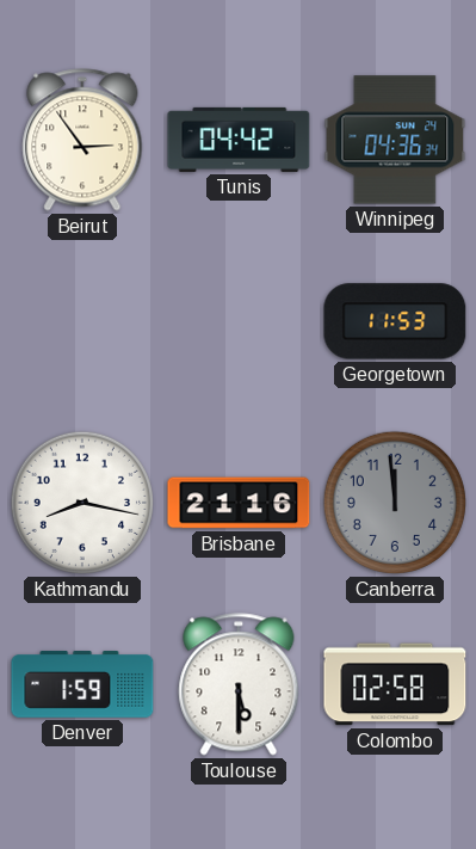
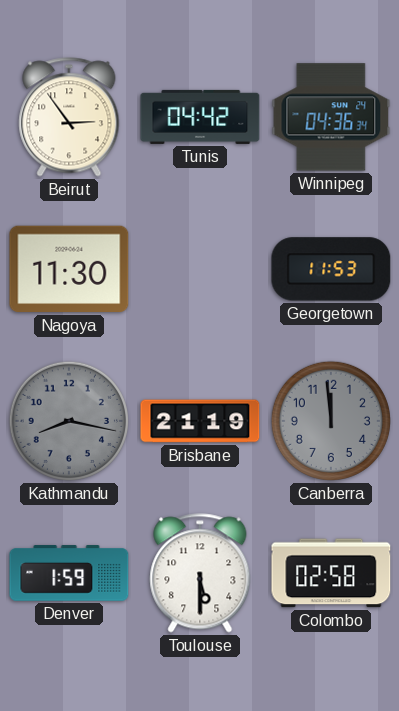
Nagoya: none -> 11:30 (69, 269)
Kathmandu dial: white -> grey (69, 421)
Brisbane: 21:16 -> 21:19 (200, 421)
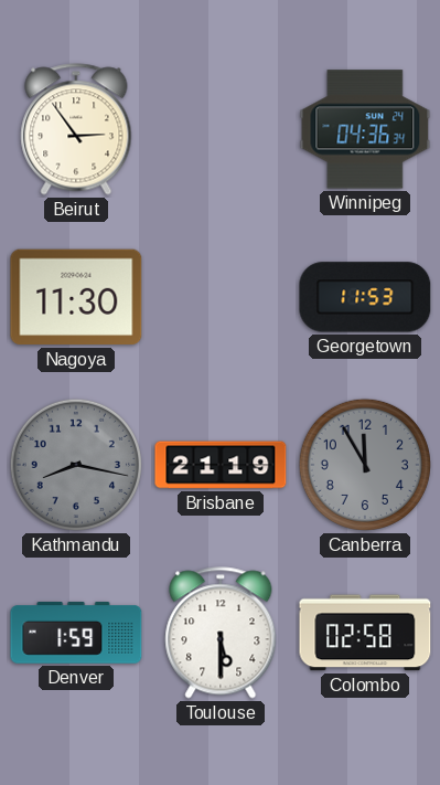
Tunis: 04:42 -> none (200, 117)
Canberra: 11:59 -> 11:55 (365, 465)
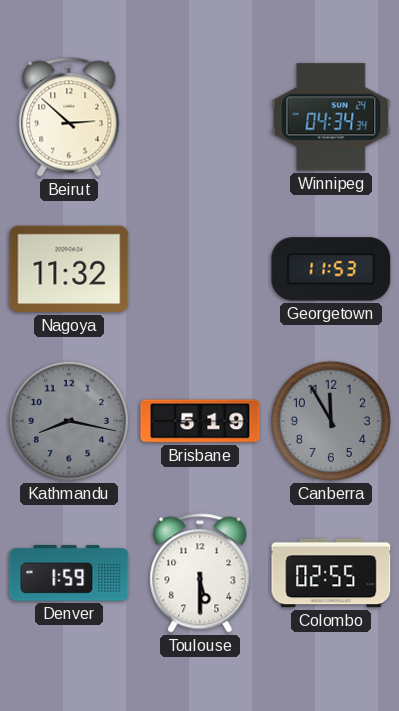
Beirut: 2:54 -> 2:52 (69, 117)
Winnipeg: 04:36 -> 04:34 (331, 117)
Nagoya: 11:30 -> 11:32 (69, 269)
Brisbane: 21:19 -> 5:19 (200, 421)
Colombo: 02:58 -> 02:55 (331, 573)
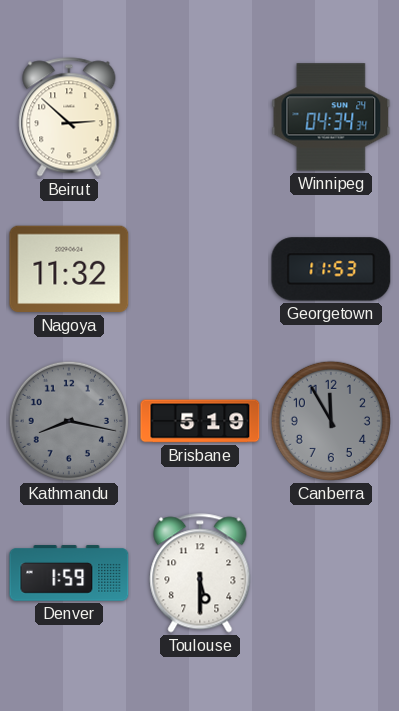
Colombo: 02:55 -> none (331, 573)
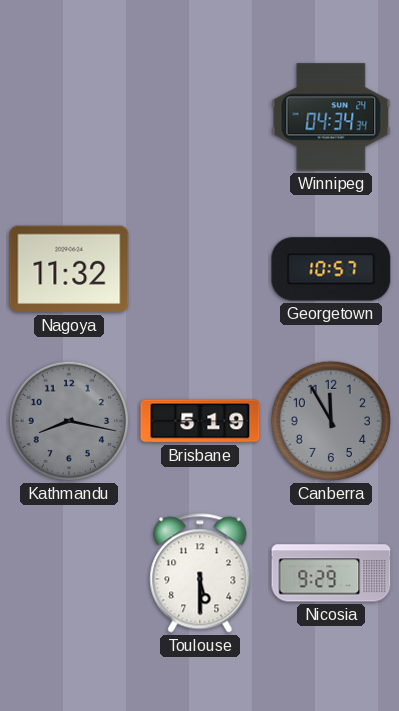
Beirut: 2:52 -> none (69, 117)
Georgetown: 11:53 -> 10:57 (331, 269)
Denver: 1:59 -> none (69, 573)
Nicosia: none -> 9:29 (331, 573)
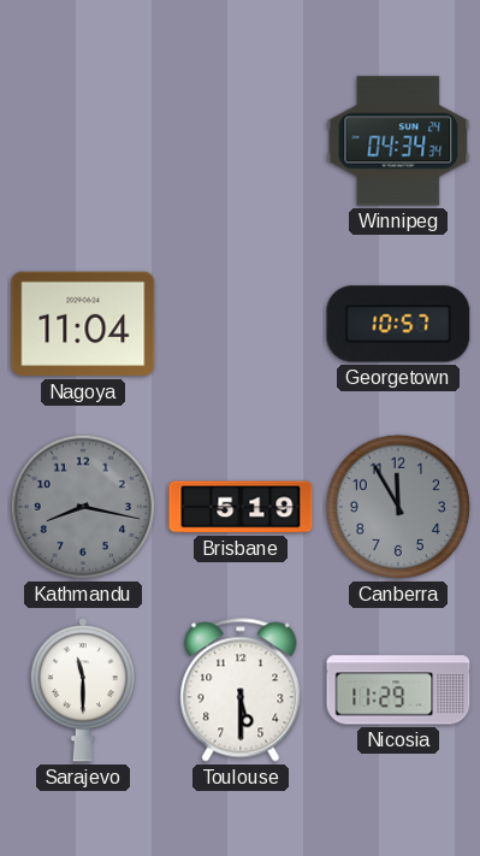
Nagoya: 11:32 -> 11:04 (83, 324)
Sarajevo: none -> 11:30 (83, 690)
Nicosia: 9:29 -> 11:29 (398, 690)
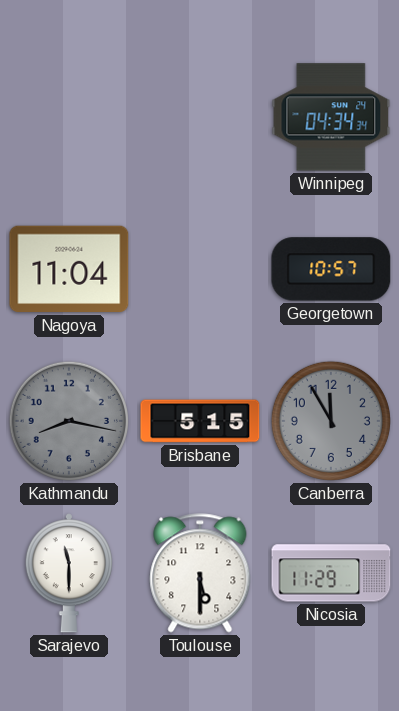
Brisbane: 5:19 -> 5:15 (200, 421)
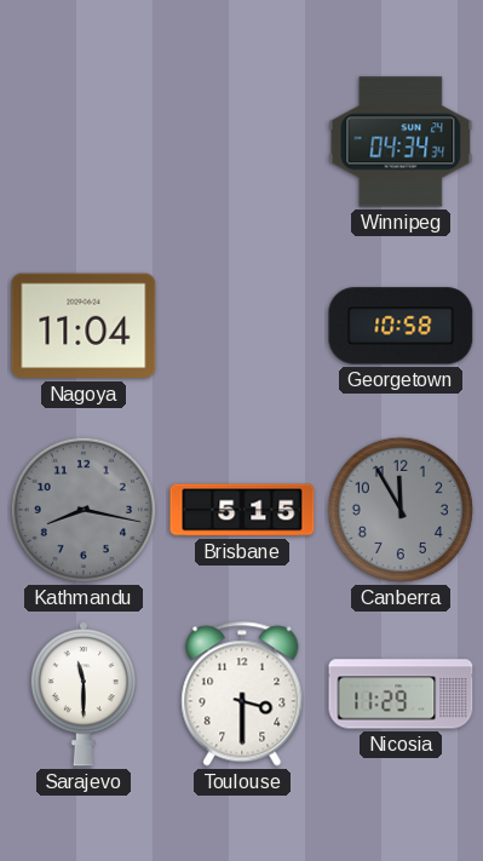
Georgetown: 10:57 -> 10:58 (401, 326)
Toulouse: 5:30 -> 3:30 (242, 694)
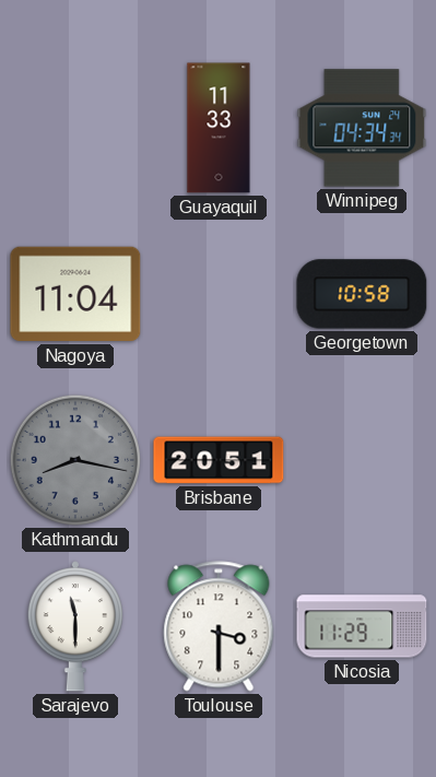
Guayaquil: none -> 11:33 (219, 128)
Brisbane: 5:15 -> 20:51 (219, 460)
Canberra: 11:55 -> none (401, 510)
